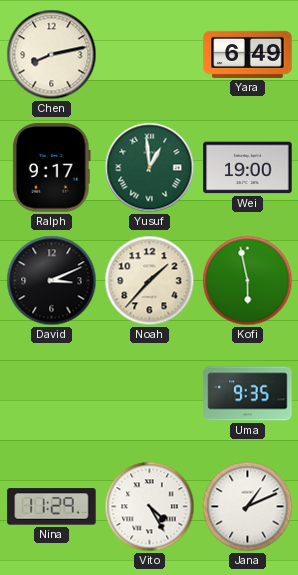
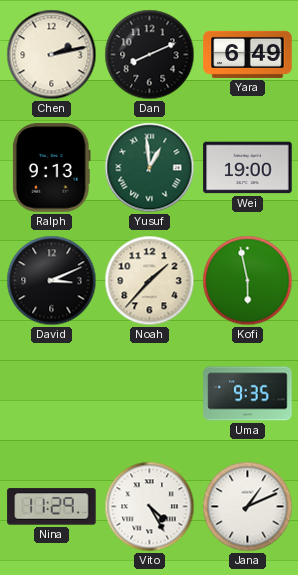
Chen: 8:13 -> 2:13 (52, 55)
Dan: none -> 8:11 (150, 55)
Ralph: 9:17 -> 9:13 (51, 168)
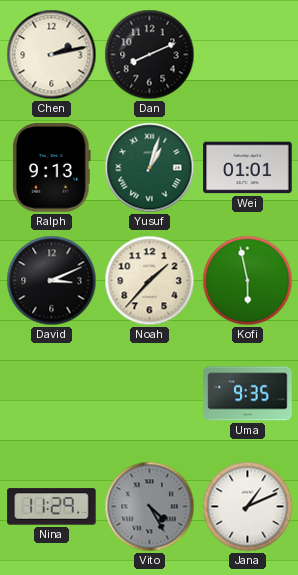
Yara: 6:49 -> none (248, 54)
Yusuf: 12:59 -> 1:03 (150, 168)
Wei: 19:00 -> 01:01 (248, 168)
Vito dial: white -> grey (150, 507)
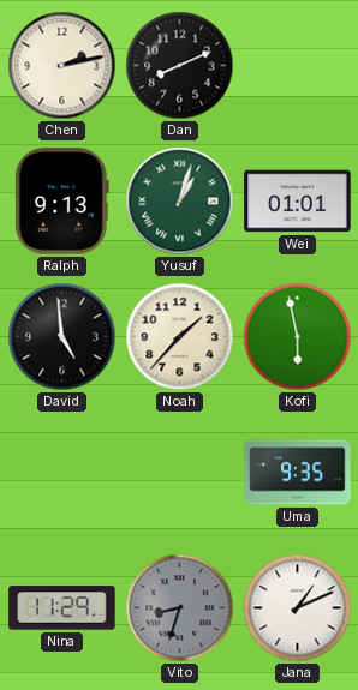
David: 3:11 -> 4:59 (62, 337)
Vito: 4:25 -> 8:33 (180, 608)
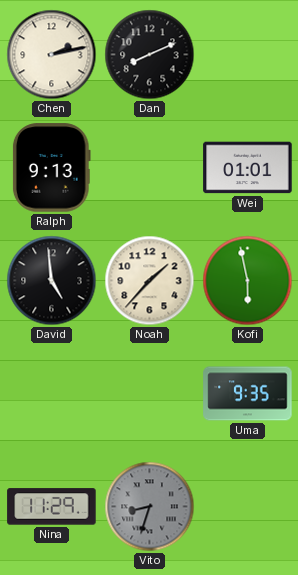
Yusuf: 1:03 -> none (180, 202)
Jana: 1:11 -> none (298, 608)
